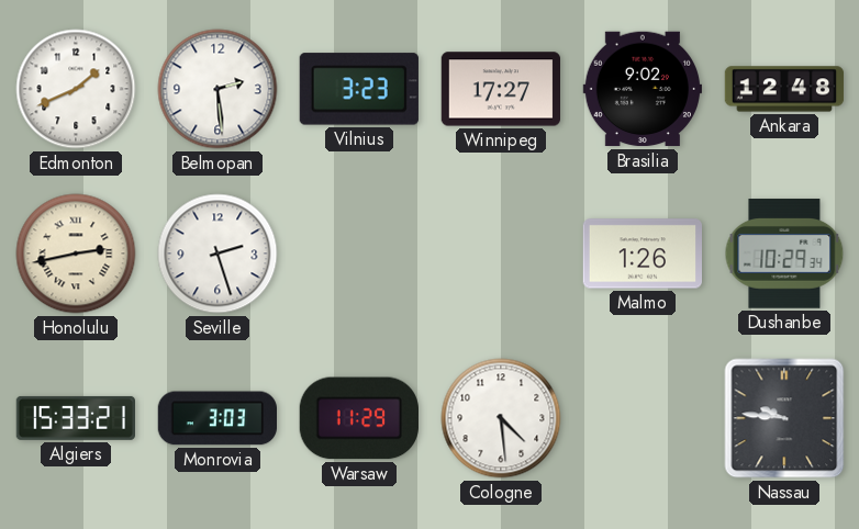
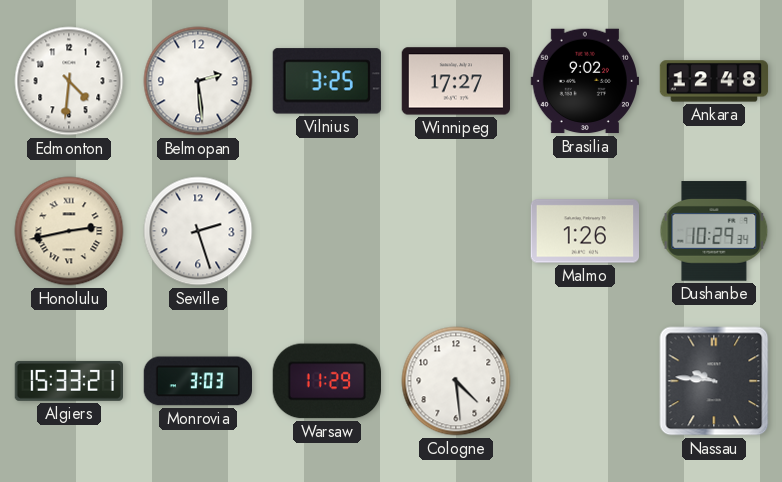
Edmonton: 1:41 -> 4:31 (69, 81)
Vilnius: 3:23 -> 3:25 (327, 81)
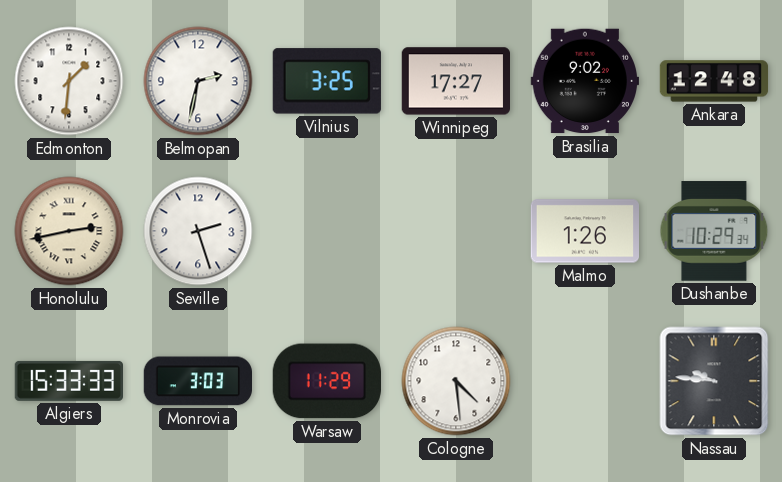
Edmonton: 4:31 -> 1:31 (69, 81)
Belmopan: 2:29 -> 2:32 (198, 81)
Algiers: 15:33:21 -> 15:33:33 (68, 381)
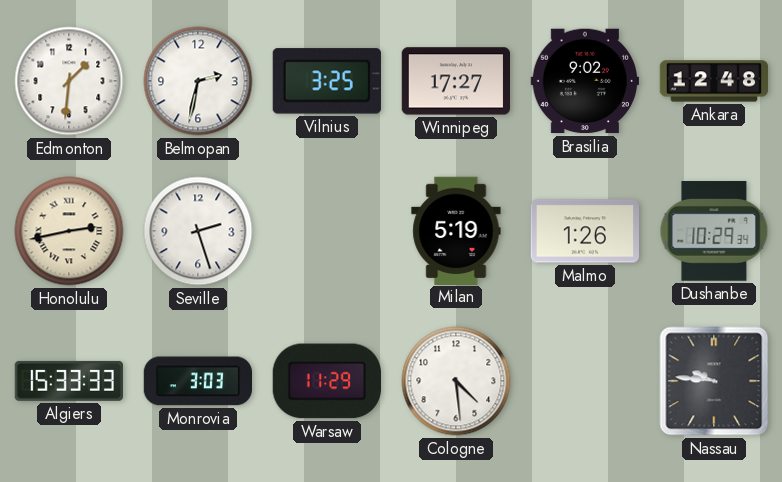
Milan: none -> 5:19 (456, 230)
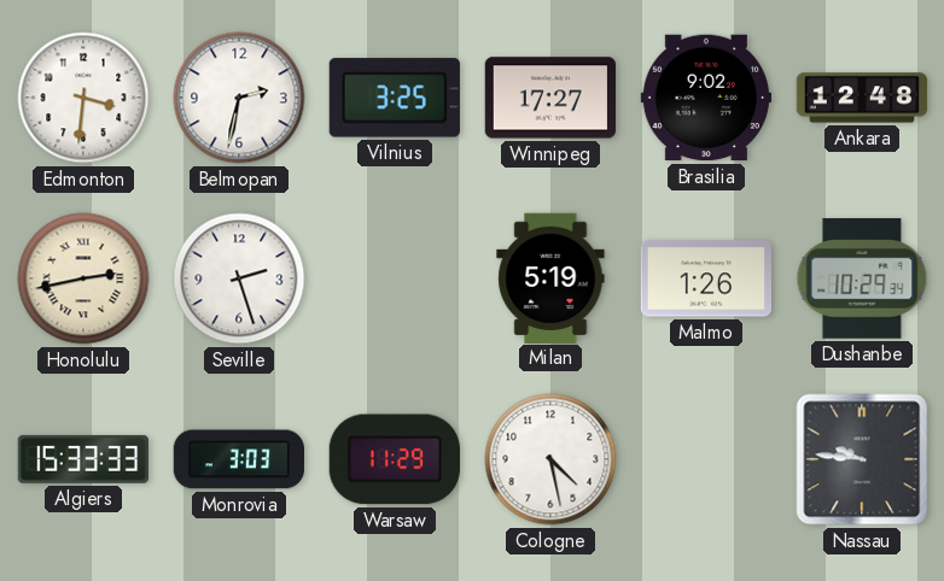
Edmonton: 1:31 -> 3:31 (83, 98)
Cologne: 4:29 -> 4:28 (550, 459)
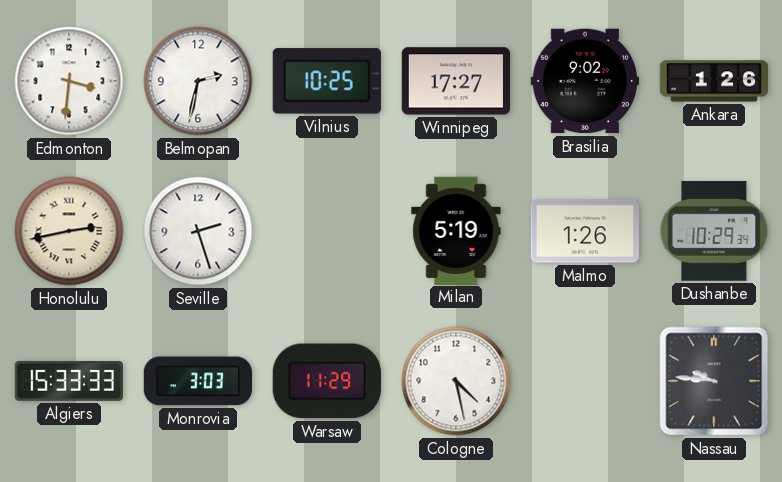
Vilnius: 3:25 -> 10:25 (327, 81)
Ankara: 12:48 -> 1:26 (714, 81)
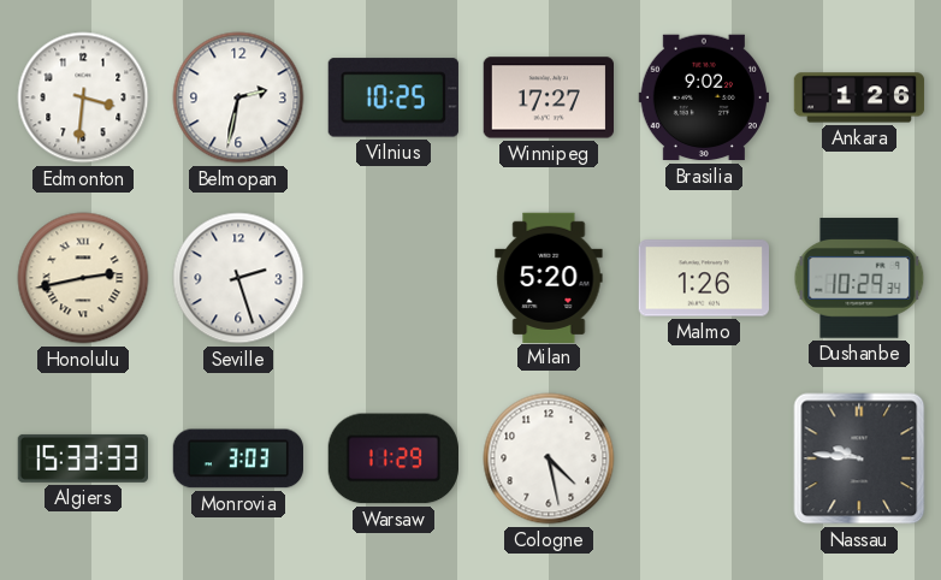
Milan: 5:19 -> 5:20 (549, 277)
